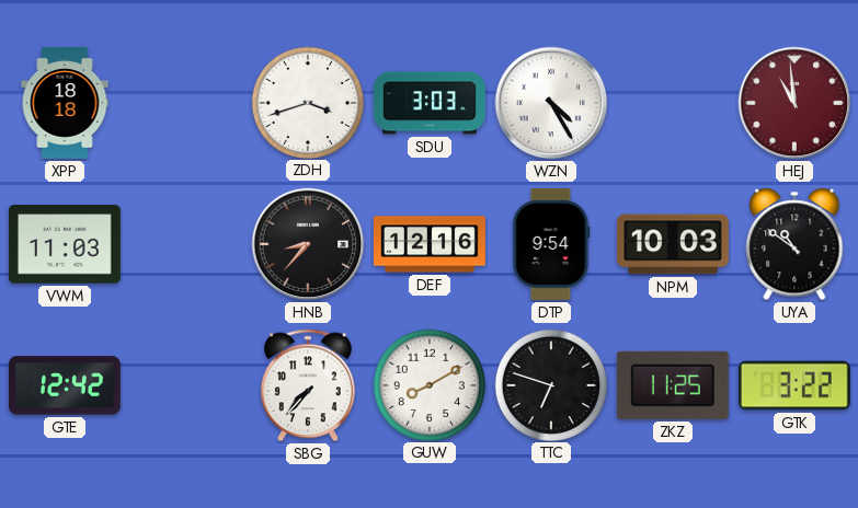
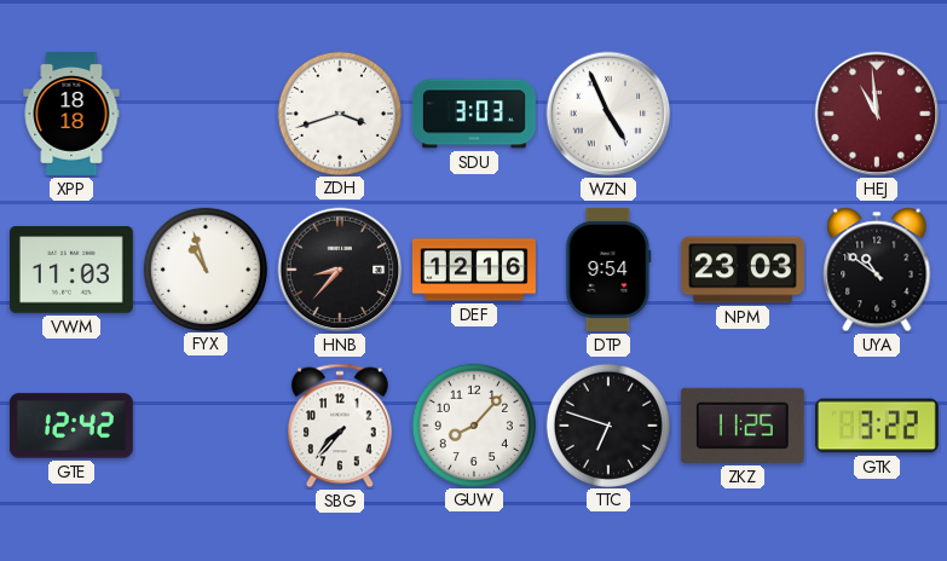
WZN: 4:25 -> 4:56 (608, 114)
FYX: none -> 10:57 (204, 268)
NPM: 10:03 -> 23:03 (743, 270)
GUW: 8:10 -> 8:07 (473, 424)
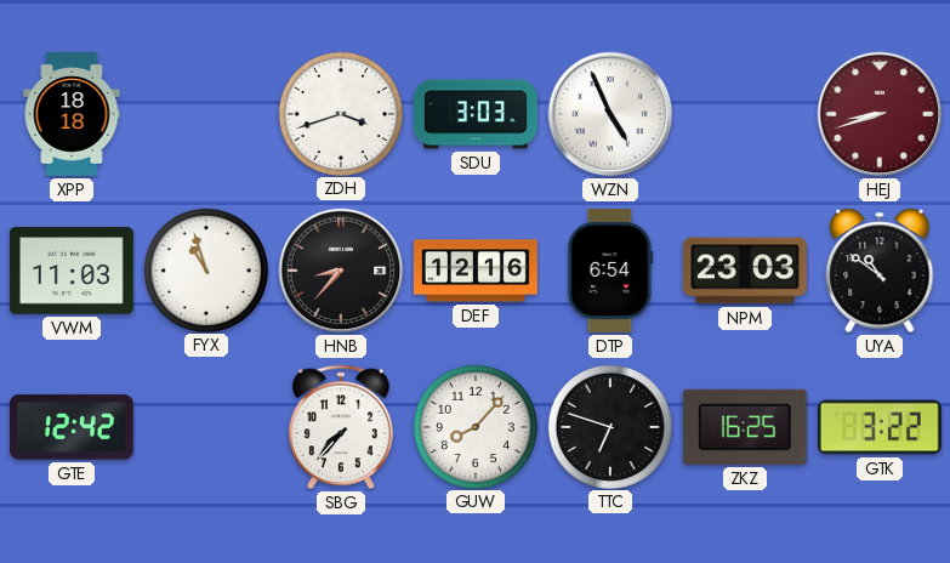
HEJ: 10:59 -> 8:42 (880, 114)
DTP: 9:54 -> 6:54 (610, 271)
ZKZ: 11:25 -> 16:25 (745, 427)
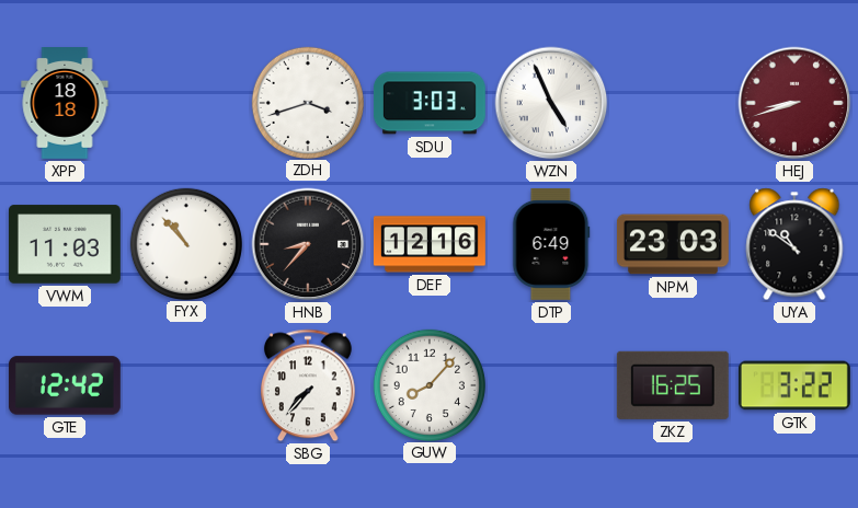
FYX: 10:57 -> 10:53 (185, 243)
DTP: 6:54 -> 6:49 (551, 244)
TTC: 6:48 -> none (609, 426)
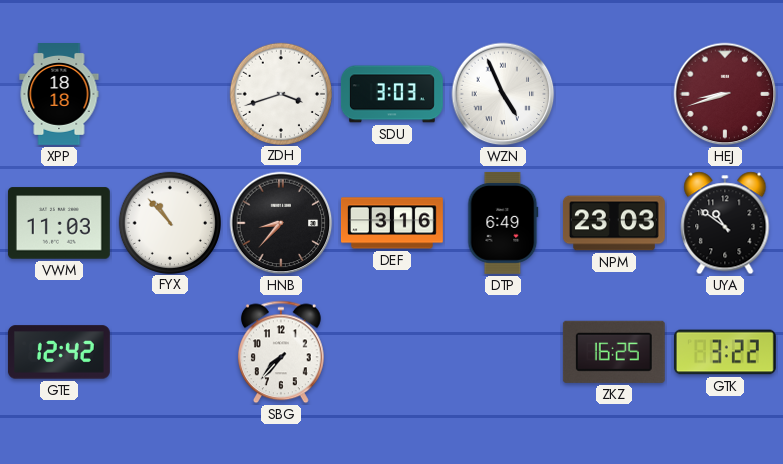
DEF: 12:16 -> 3:16 (392, 223)
GUW: 8:07 -> none (428, 384)
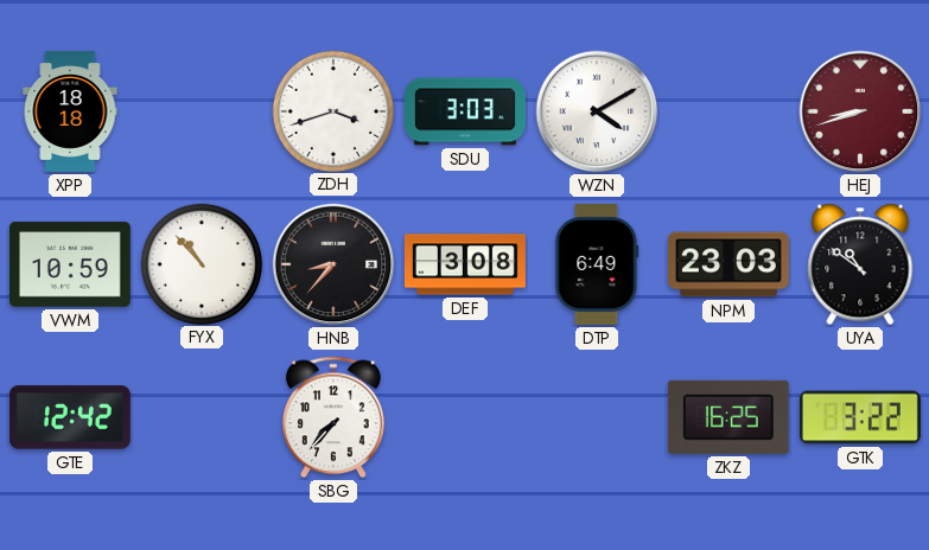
WZN: 4:56 -> 4:10 (597, 111)
VWM: 11:03 -> 10:59 (70, 264)
DEF: 3:16 -> 3:08 (465, 264)
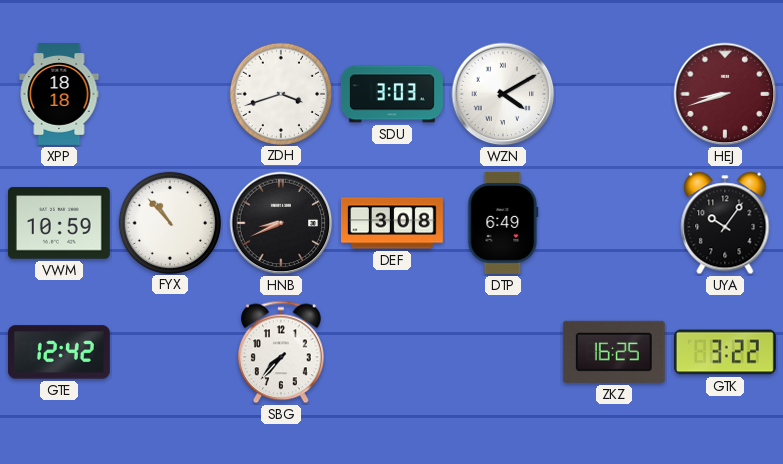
HNB: 8:37 -> 8:41 (281, 223)
NPM: 23:03 -> none (728, 264)
UYA: 10:51 -> 10:06 (725, 223)
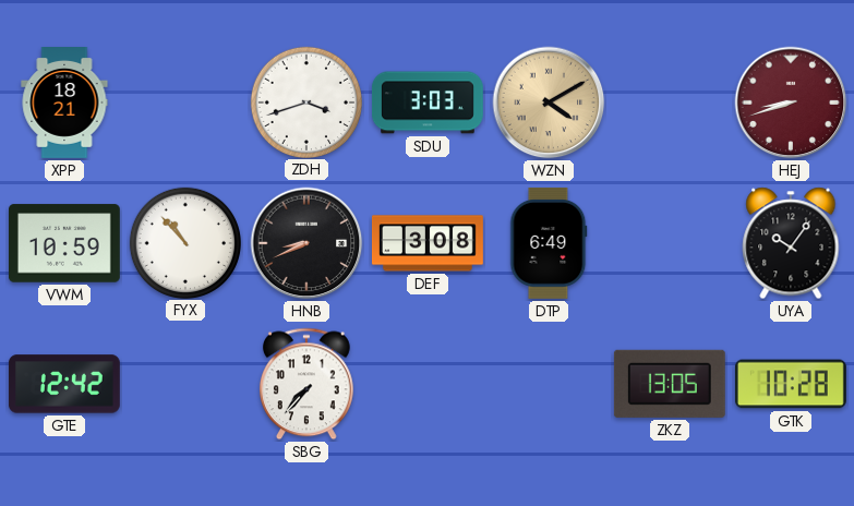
XPP: 18:18 -> 18:21 (64, 104)
WZN dial: white -> champagne (549, 103)
ZKZ: 16:25 -> 13:05 (670, 384)
GTK: 3:22 -> 10:28 (791, 384)
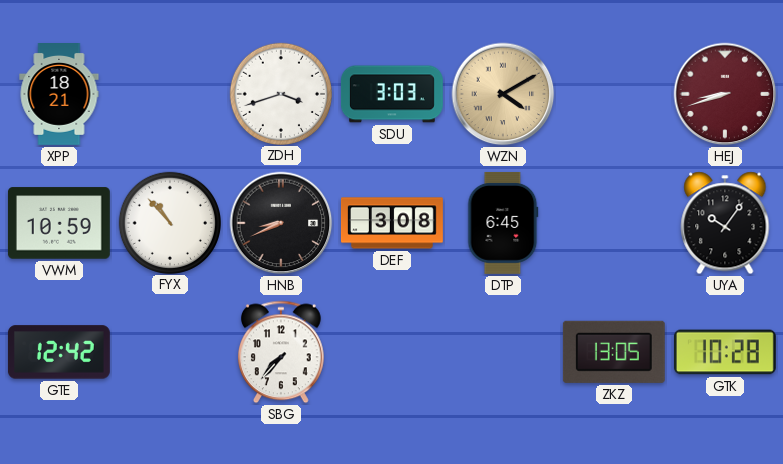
DTP: 6:49 -> 6:45 (503, 223)
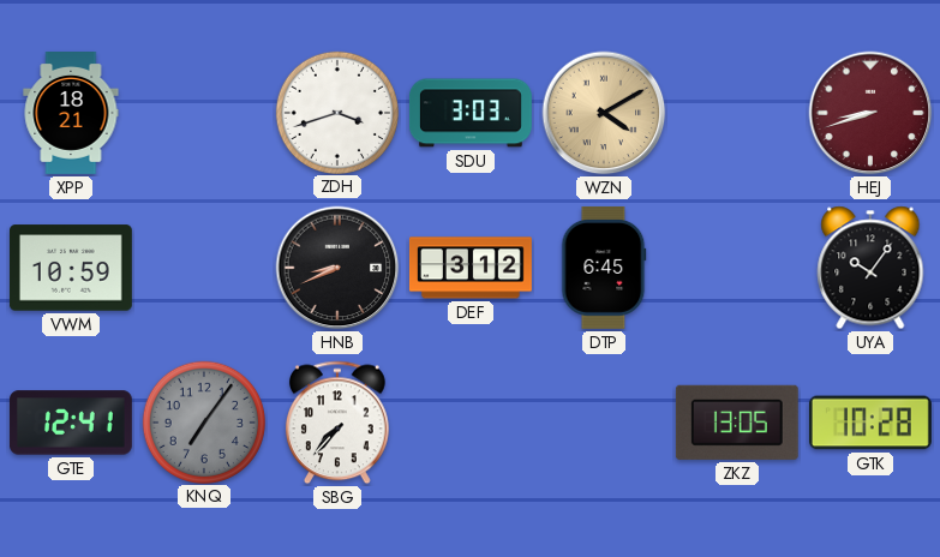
FYX: 10:53 -> none (169, 222)
DEF: 3:08 -> 3:12 (471, 268)
GTE: 12:42 -> 12:41 (71, 423)
KNQ: none -> 7:06 (203, 421)
